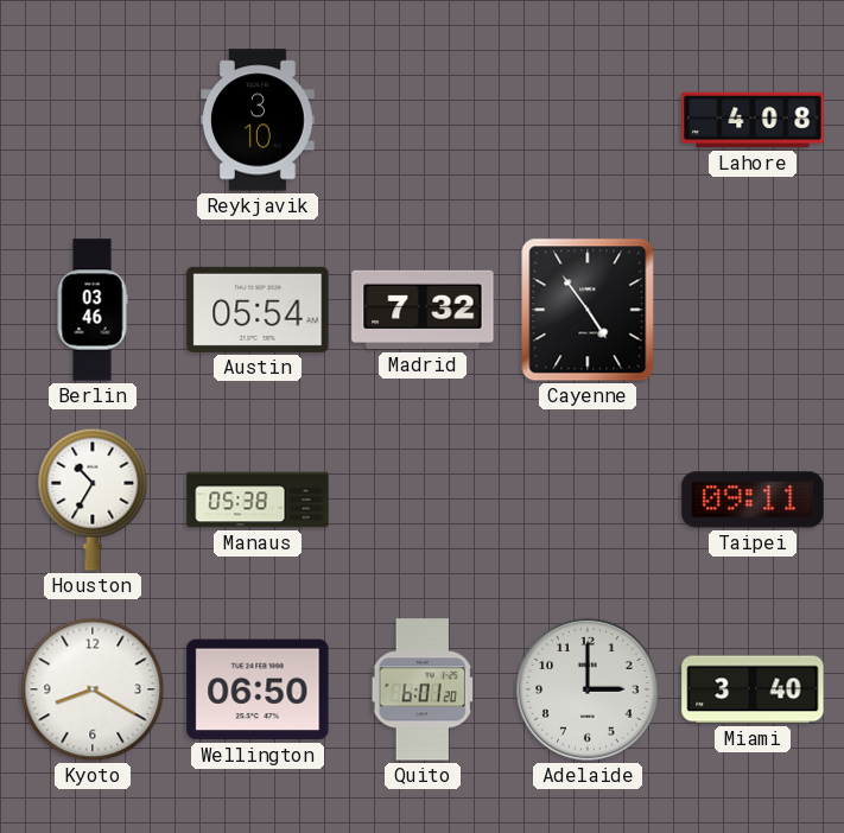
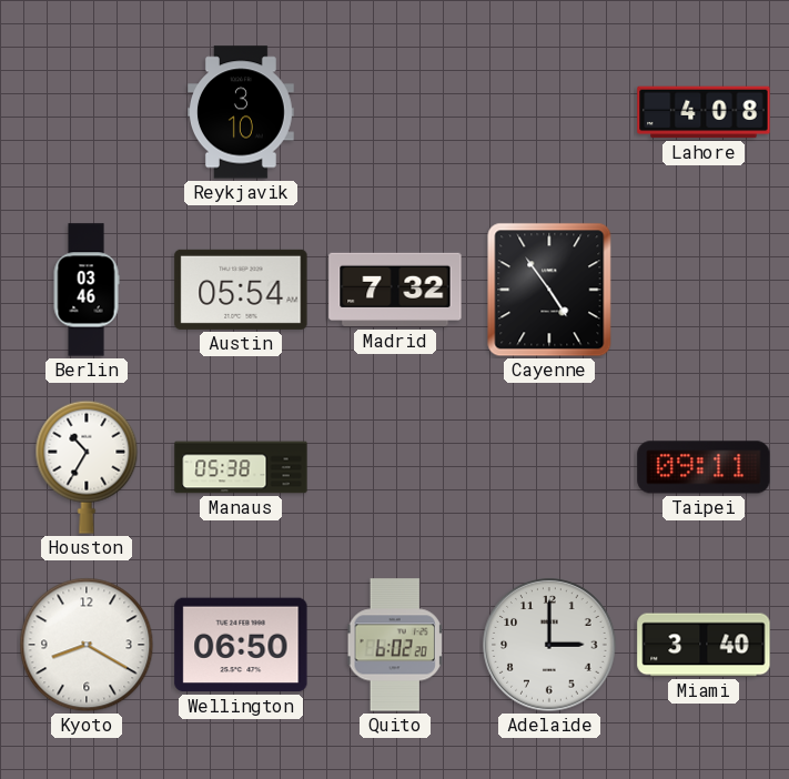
Quito: 6:01 -> 6:02 (395, 645)
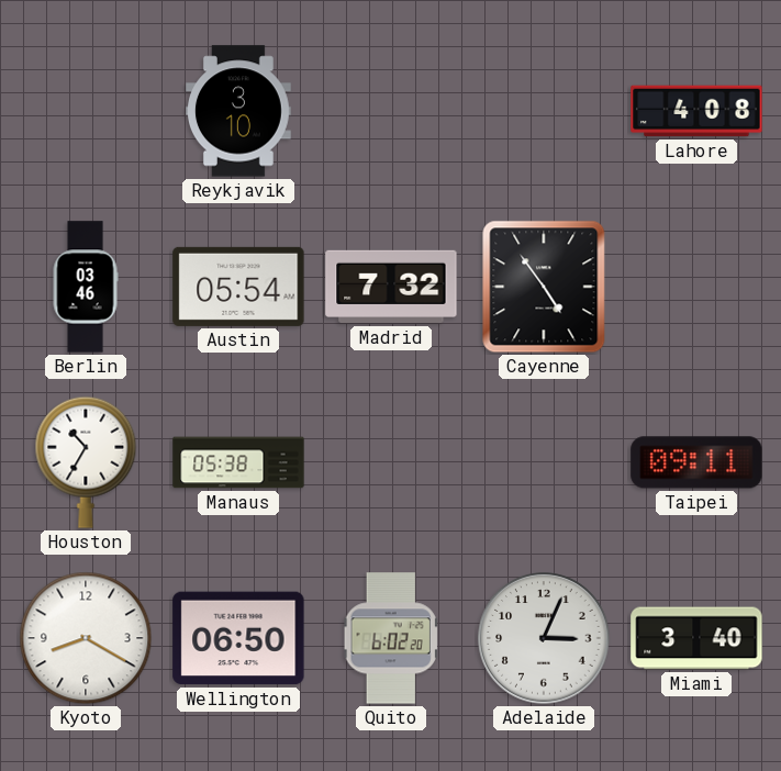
Adelaide: 3:00 -> 3:04 (544, 638)
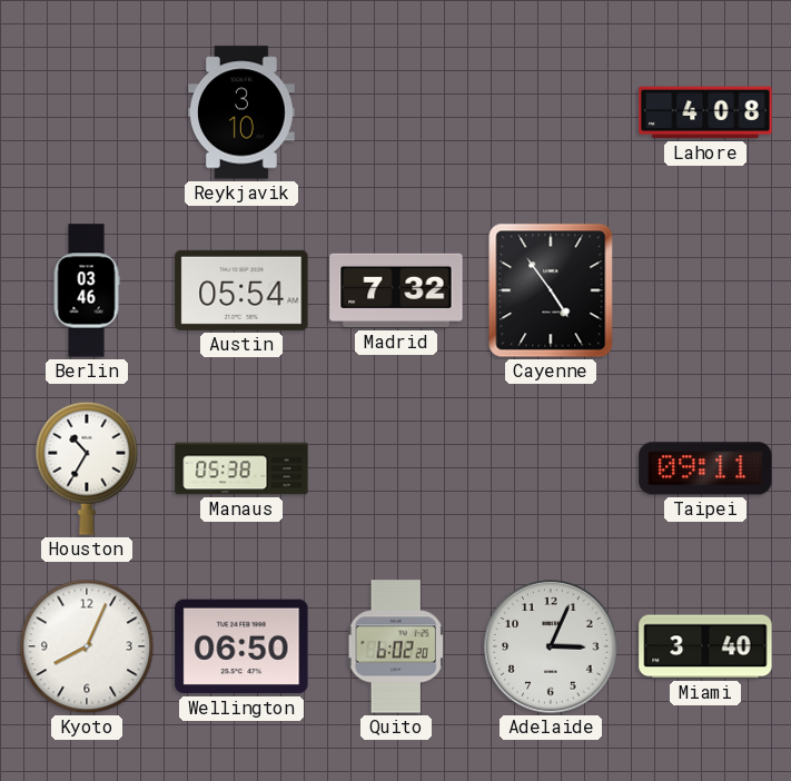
Kyoto: 8:20 -> 8:04 (87, 646)
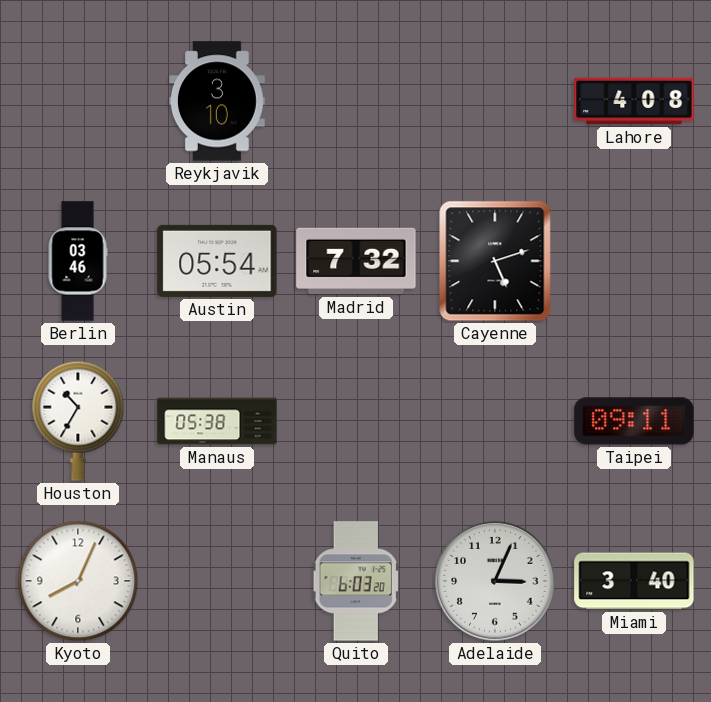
Cayenne: 4:54 -> 5:12 (495, 261)
Wellington: 06:50 -> none (241, 646)
Quito: 6:02 -> 6:03 (356, 581)
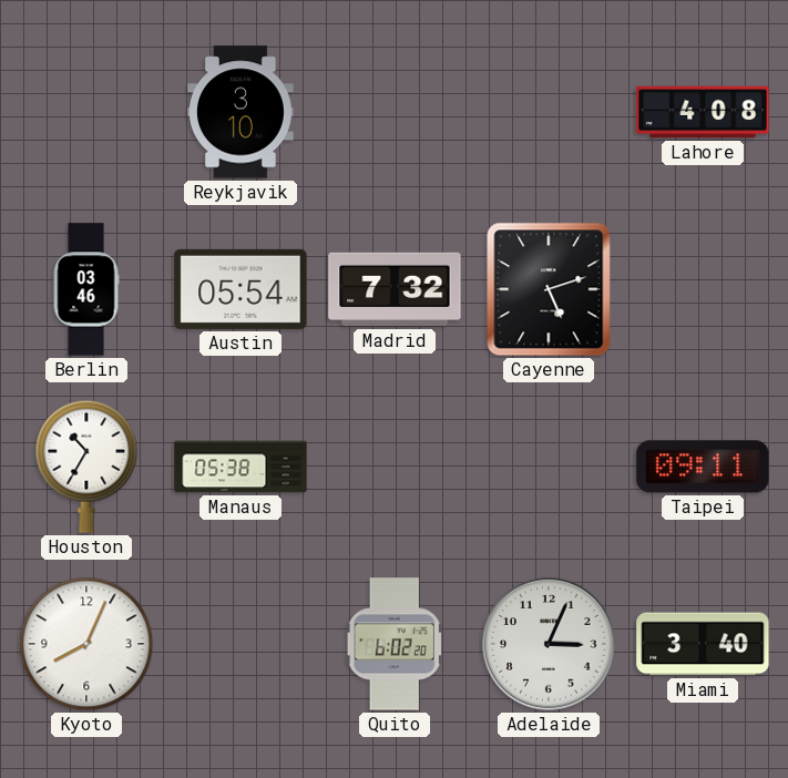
Quito: 6:03 -> 6:02 (395, 644)
